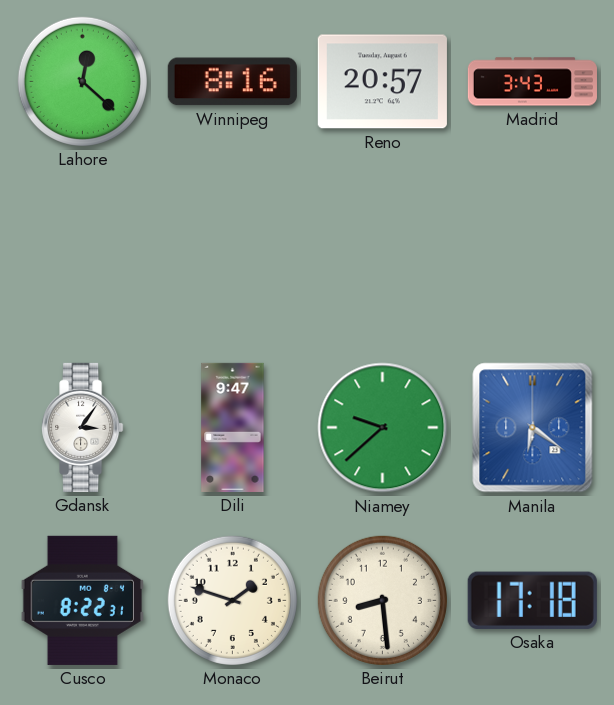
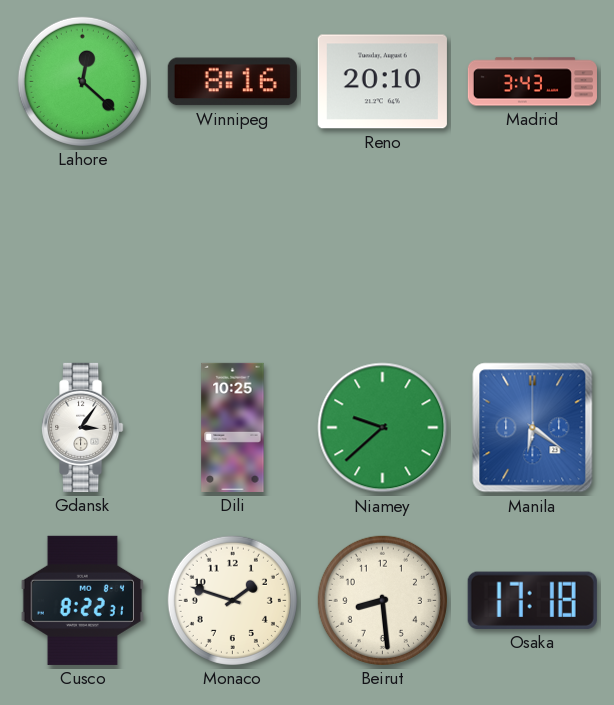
Reno: 20:57 -> 20:10 (382, 82)
Dili: 9:47 -> 10:25 (233, 427)
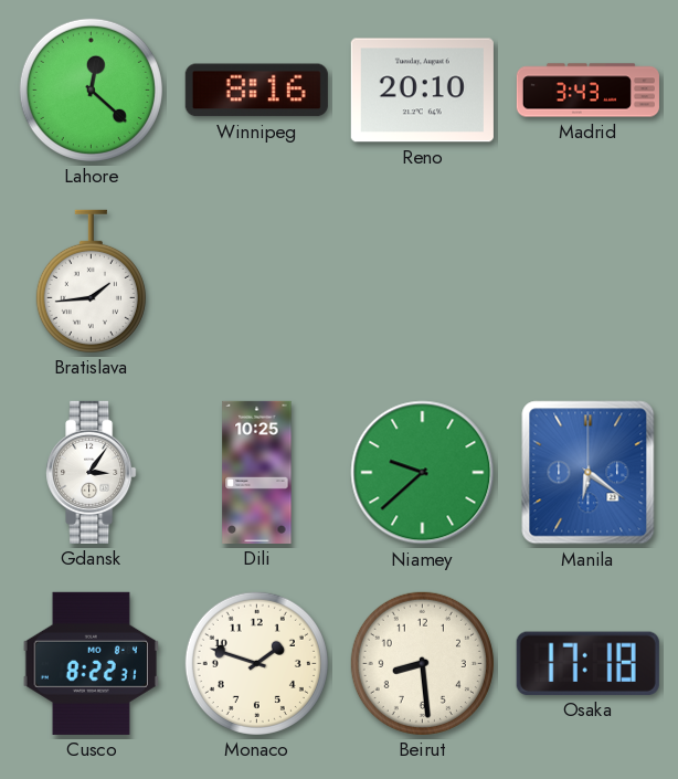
Bratislava: none -> 1:44 (91, 281)
